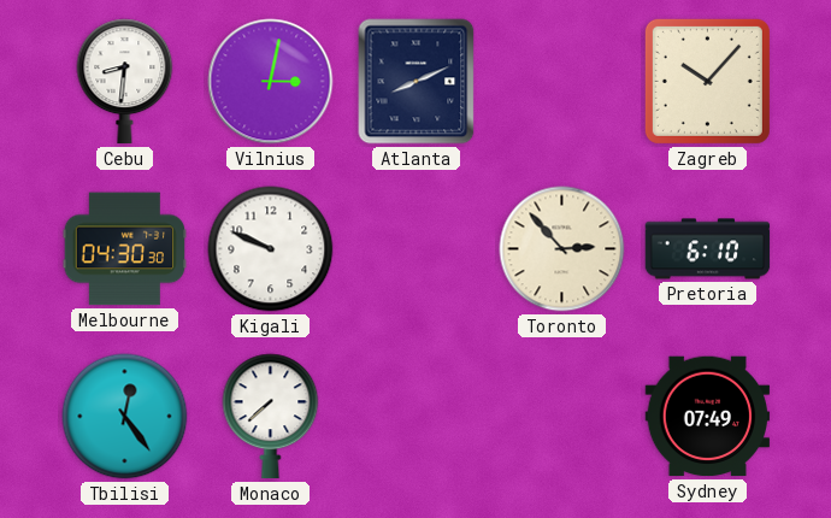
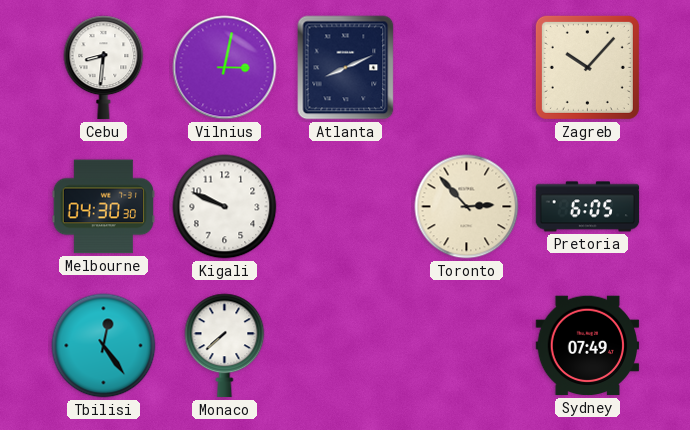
Pretoria: 6:10 -> 6:05 (588, 207)
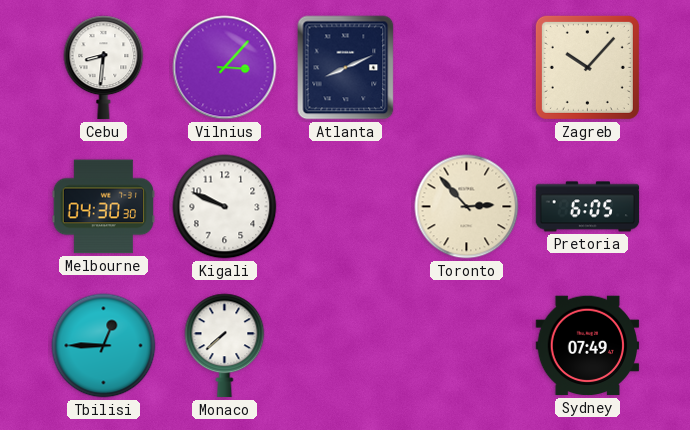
Vilnius: 3:02 -> 3:07 (225, 68)
Tbilisi: 12:24 -> 12:45 (104, 346)
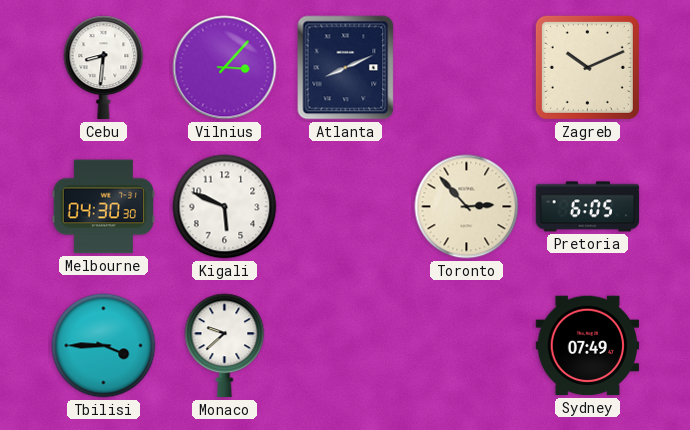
Zagreb: 10:07 -> 10:11 (587, 67)
Kigali: 9:49 -> 5:49 (225, 207)
Tbilisi: 12:45 -> 3:45 (104, 346)
Monaco: 7:38 -> 9:38 (225, 346)
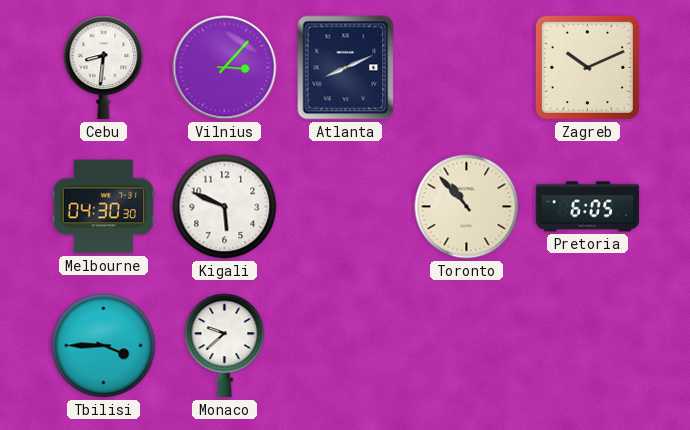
Toronto: 2:53 -> 10:53 (467, 207)
Sydney: 07:49 -> none (588, 346)
